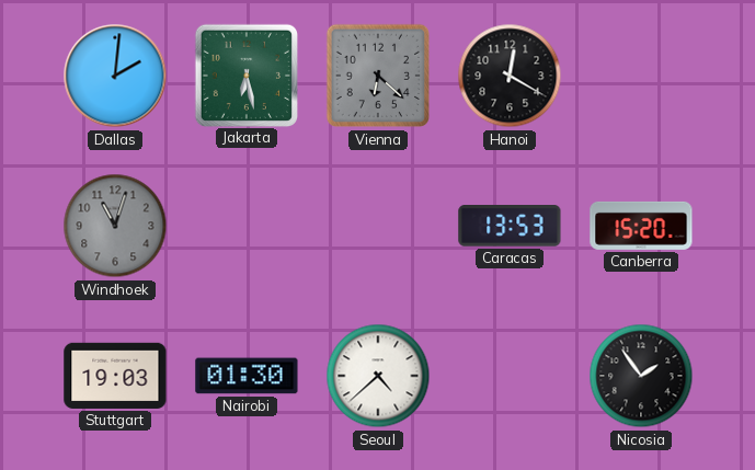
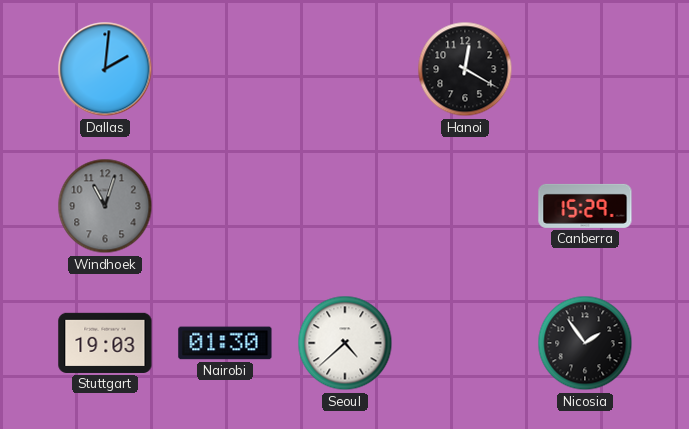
Jakarta: 6:28 -> none (245, 74)
Vienna: 6:22 -> none (378, 76)
Caracas: 13:53 -> none (510, 227)
Canberra: 15:20 -> 15:29 (585, 206)
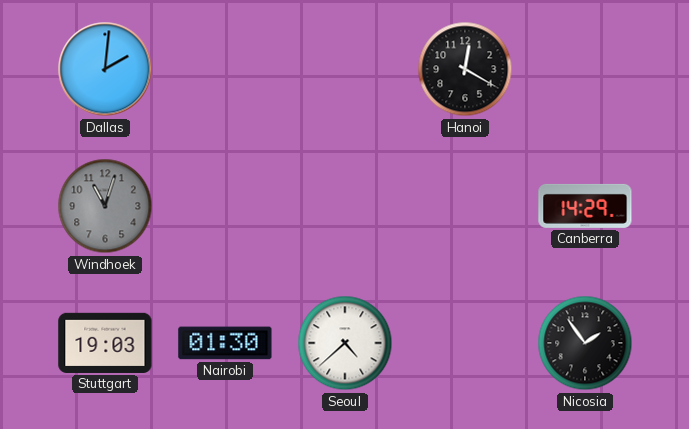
Canberra: 15:29 -> 14:29 (585, 206)
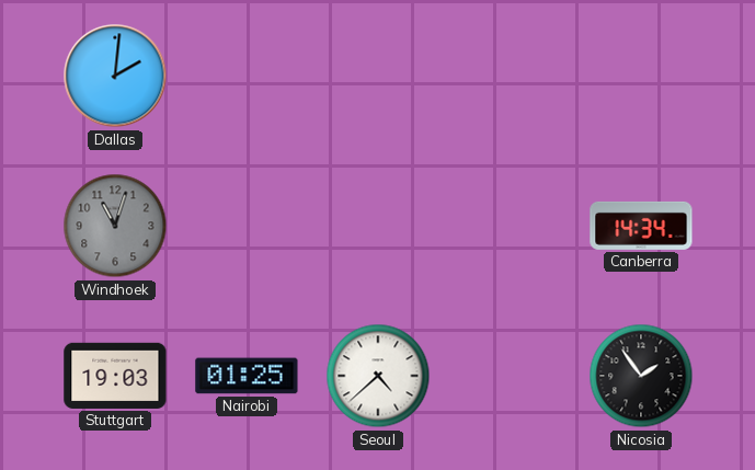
Hanoi: 12:20 -> none (465, 69)
Canberra: 14:29 -> 14:34 (641, 226)
Nairobi: 01:30 -> 01:25 (247, 376)
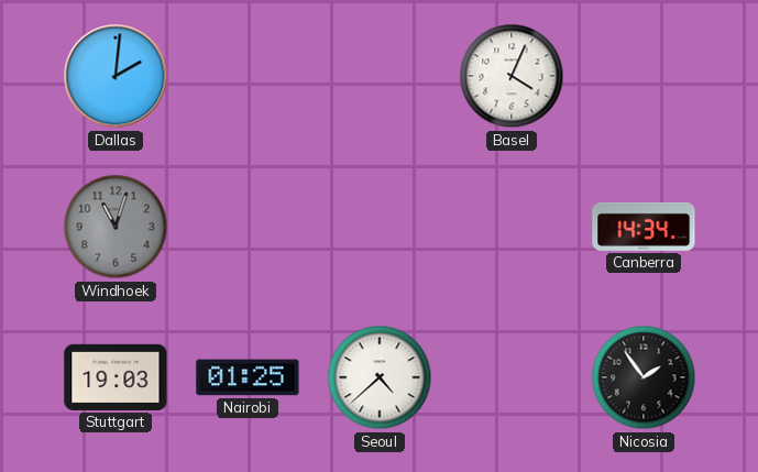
Basel: none -> 4:04 (512, 76)
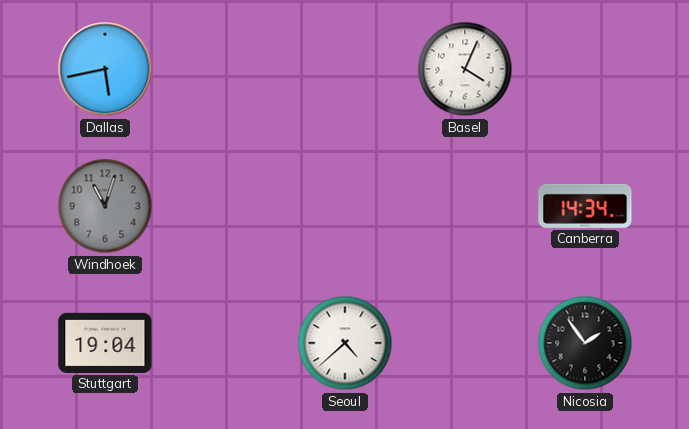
Dallas: 2:01 -> 5:43 (105, 69)
Stuttgart: 19:03 -> 19:04 (105, 343)
Nairobi: 01:25 -> none (248, 377)
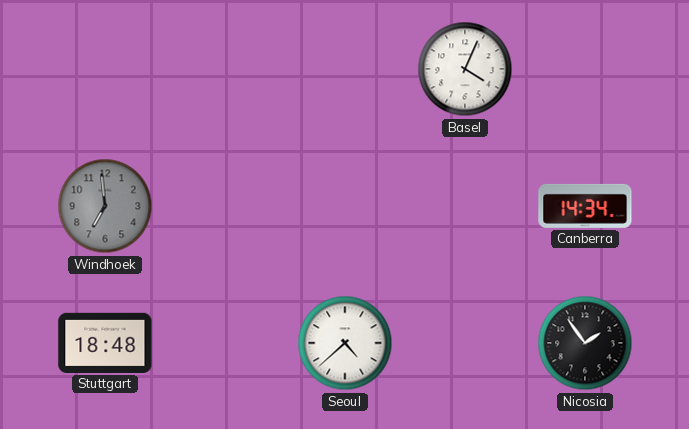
Dallas: 5:43 -> none (105, 69)
Windhoek: 11:03 -> 6:59 (105, 206)
Stuttgart: 19:04 -> 18:48 (105, 343)
